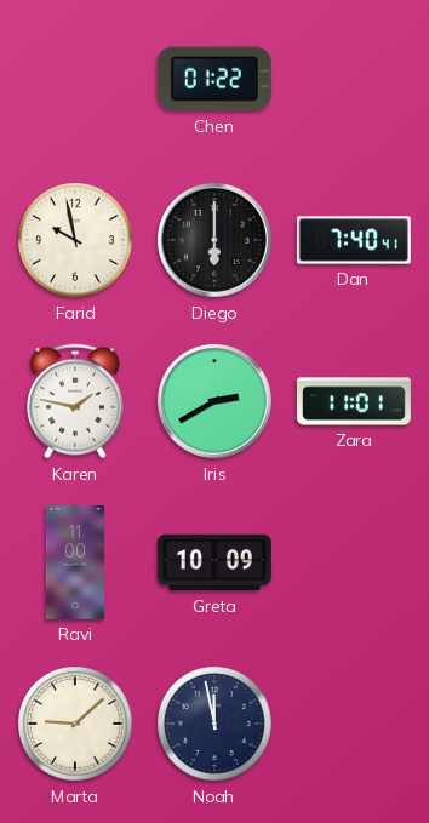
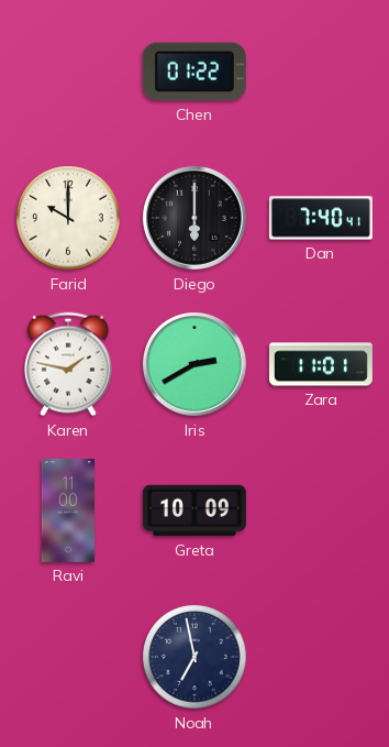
Farid: 9:58 -> 10:00 (68, 218)
Marta: 9:08 -> none (75, 724)
Noah: 11:58 -> 6:58 (194, 657)
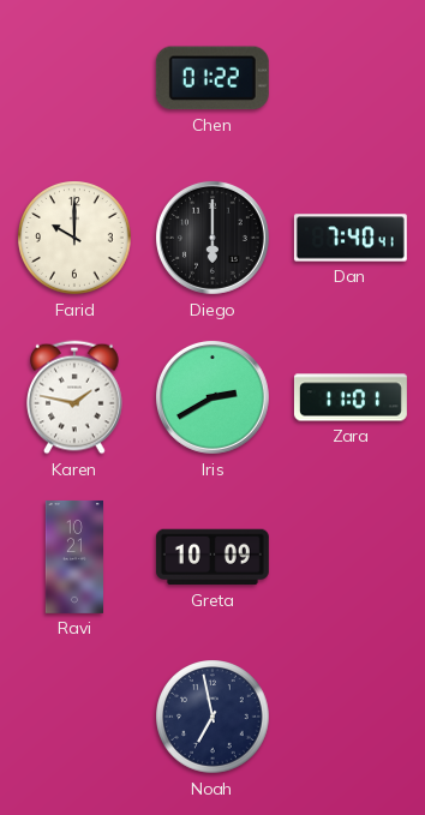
Ravi: 11:00 -> 10:21 (73, 557)
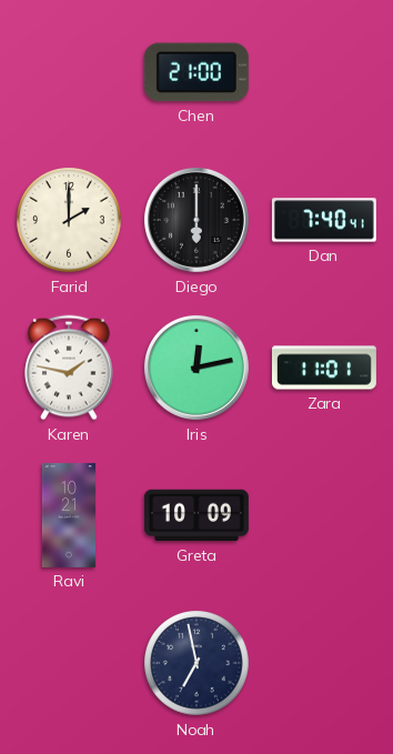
Chen: 01:22 -> 21:00 (196, 72)
Farid: 10:00 -> 2:00 (69, 220)
Iris: 2:40 -> 12:13 (196, 368)
